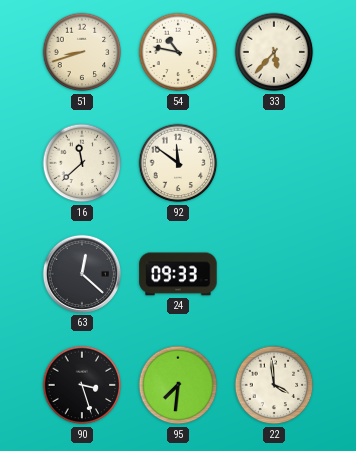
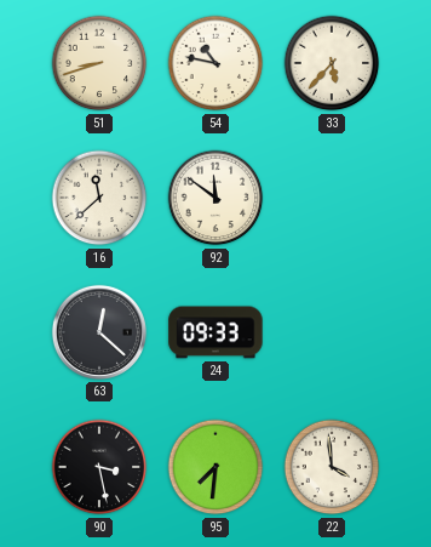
90: 3:27 -> 3:28 (99, 467)
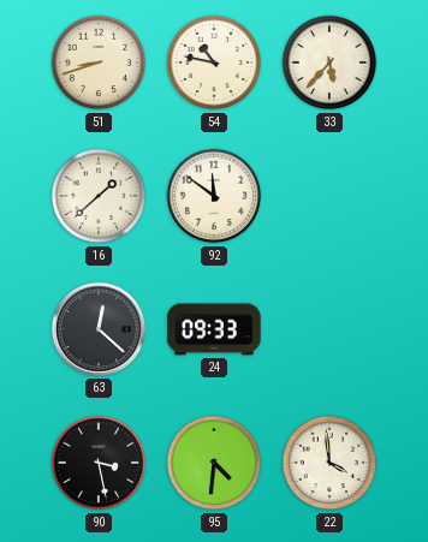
16: 11:38 -> 1:38 (99, 196)
95: 7:31 -> 4:31 (214, 463)
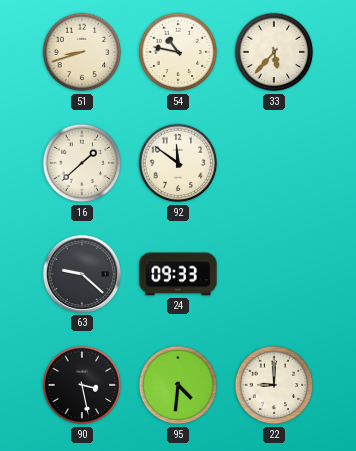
63: 12:22 -> 9:22 (82, 274)
22: 3:59 -> 9:00 (274, 385)
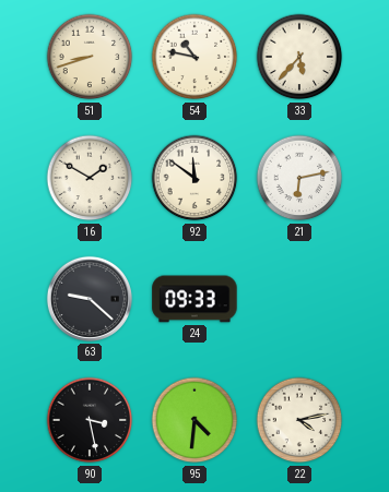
16: 1:38 -> 1:50 (90, 178)
21: none -> 6:13 (299, 178)
22: 9:00 -> 4:13 (299, 420)
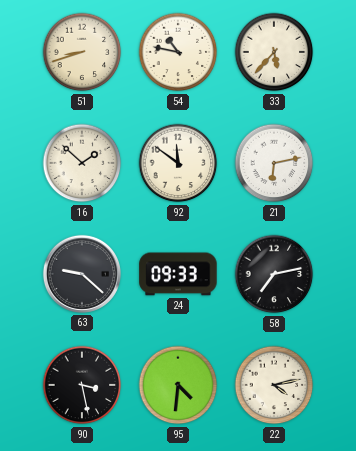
16: 1:50 -> 1:52 (82, 163)
58: none -> 7:13 (274, 274)
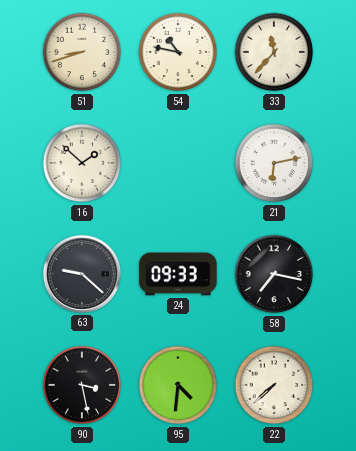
33: 5:37 -> 11:37 (274, 52)
92: 11:51 -> none (178, 163)
58: 7:13 -> 7:17 (274, 274)
22: 4:13 -> 7:38 (274, 385)
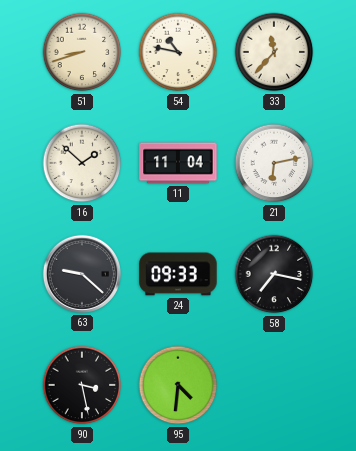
11: none -> 11:04 (178, 163)
22: 7:38 -> none (274, 385)
